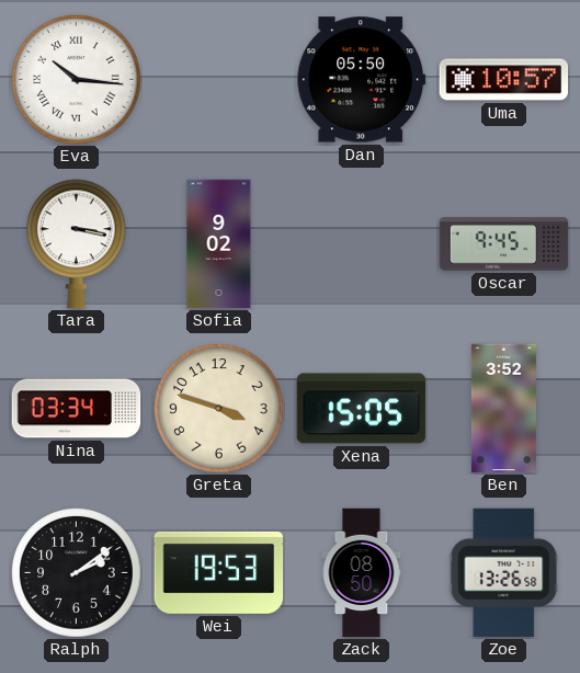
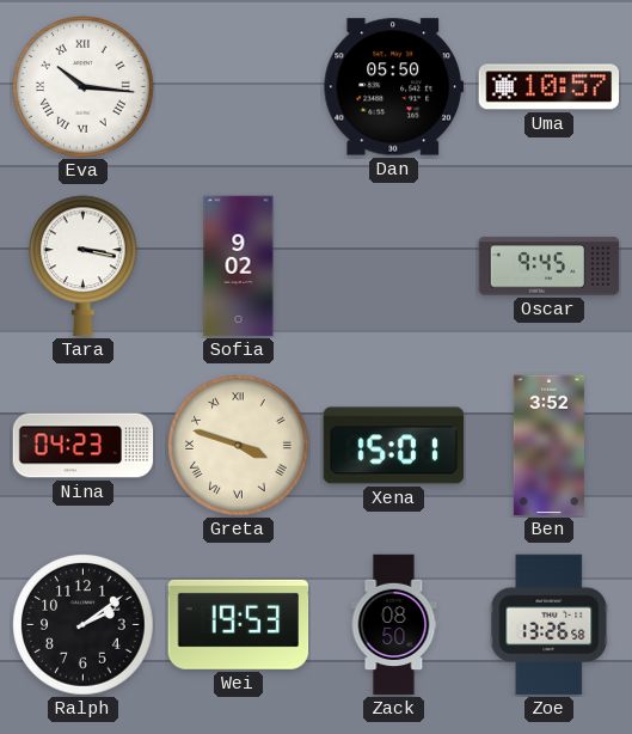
Nina: 03:34 -> 04:23 (84, 446)
Greta numerals: Arabic -> Roman (239, 446)
Xena: 15:05 -> 15:01 (394, 446)
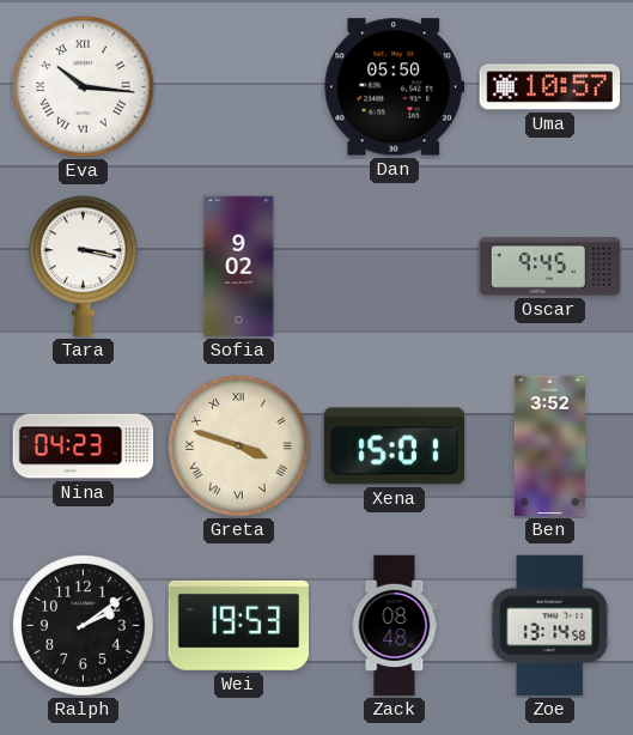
Zack: 08:50 -> 08:48 (395, 626)
Zoe: 13:26 -> 13:14 (550, 626)
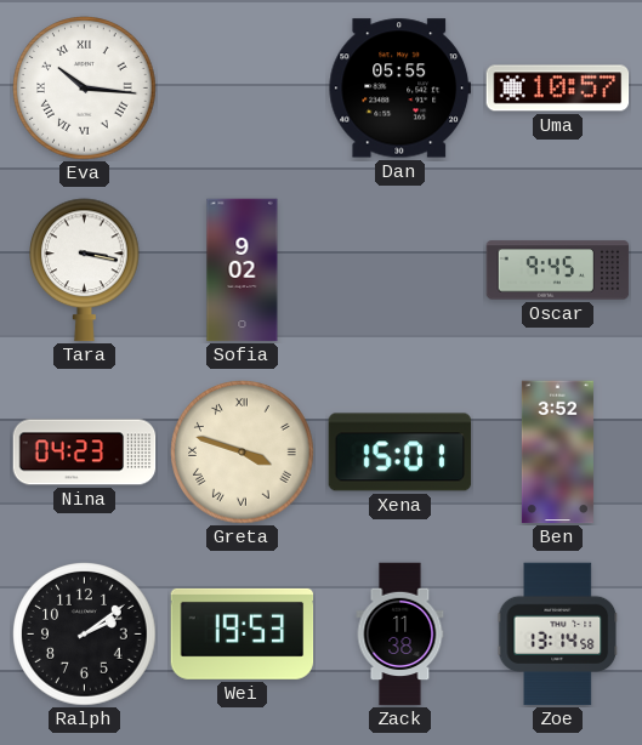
Dan: 05:50 -> 05:55 (400, 89)
Zack: 08:48 -> 11:38 (400, 635)
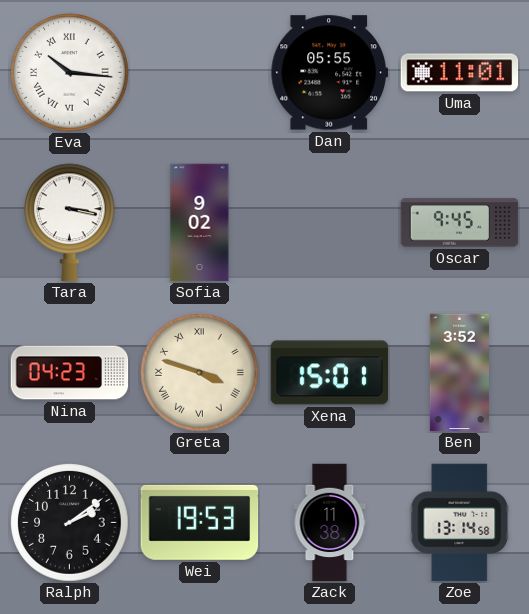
Uma: 10:57 -> 11:01 (460, 73)
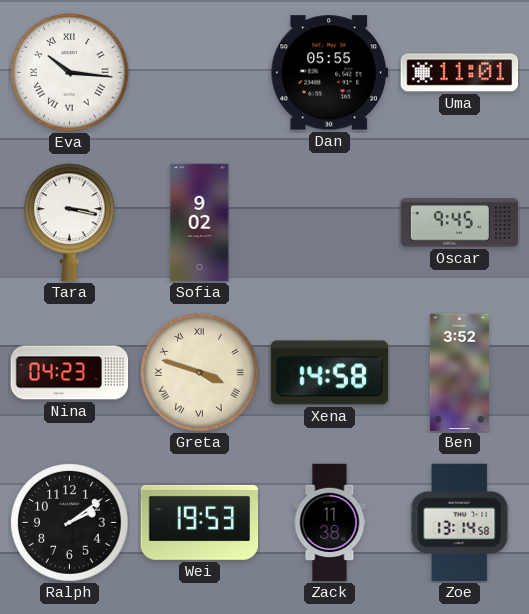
Xena: 15:01 -> 14:58 (330, 373)
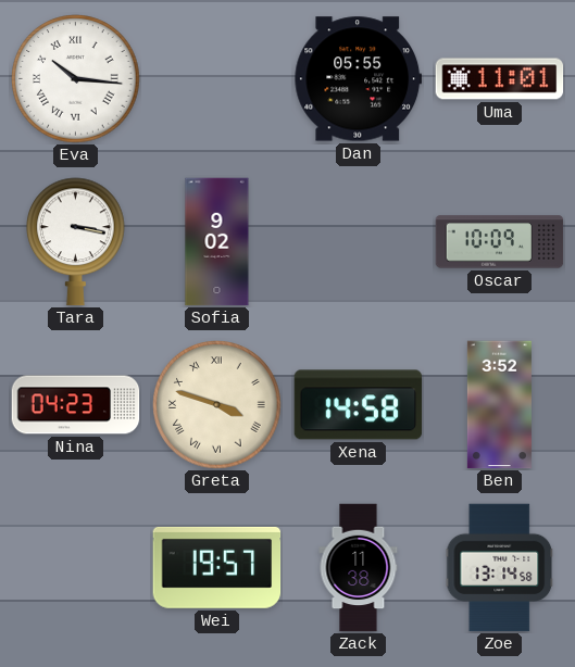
Oscar: 9:45 -> 10:09 (500, 242)
Ralph: 2:09 -> none (70, 523)
Wei: 19:53 -> 19:57 (217, 567)
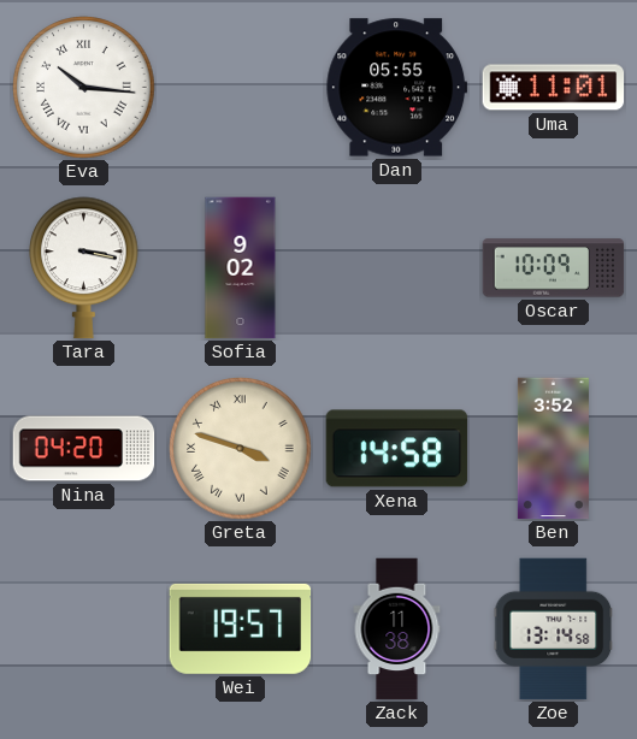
Nina: 04:23 -> 04:20 (84, 449)
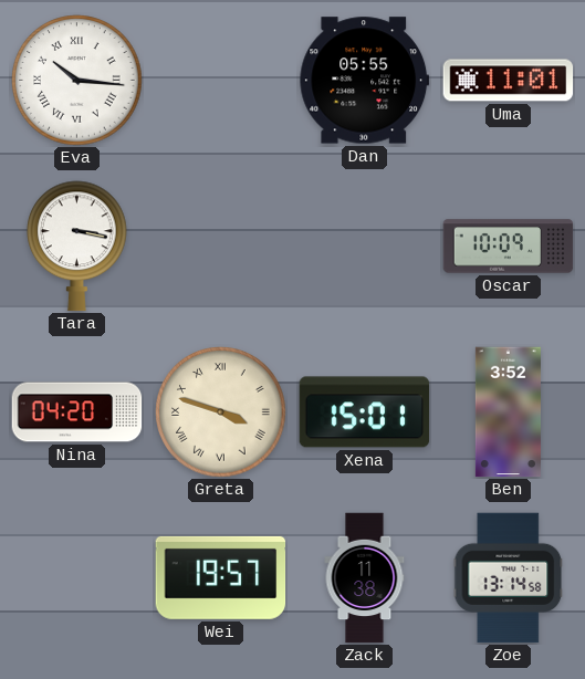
Sofia: 9:02 -> none (241, 268)
Xena: 14:58 -> 15:01 (365, 412)
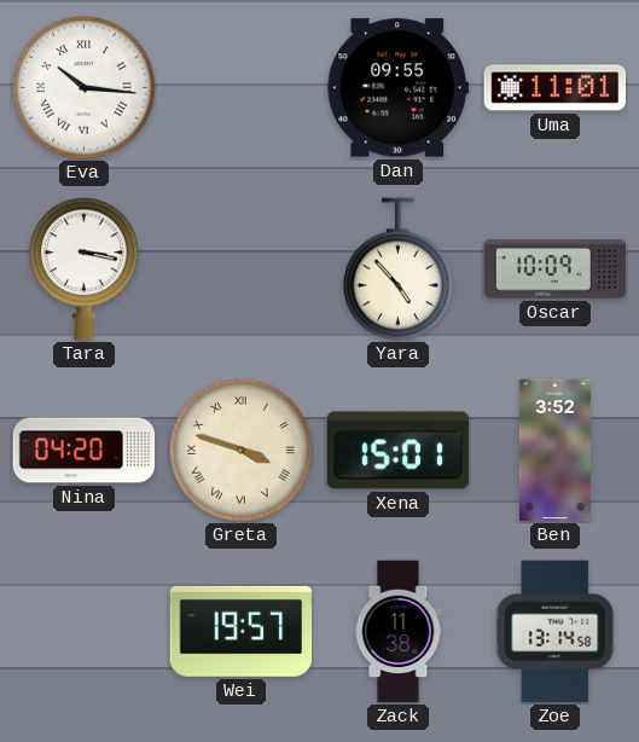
Dan: 05:55 -> 09:55 (399, 88)
Yara: none -> 4:53 (399, 269)
